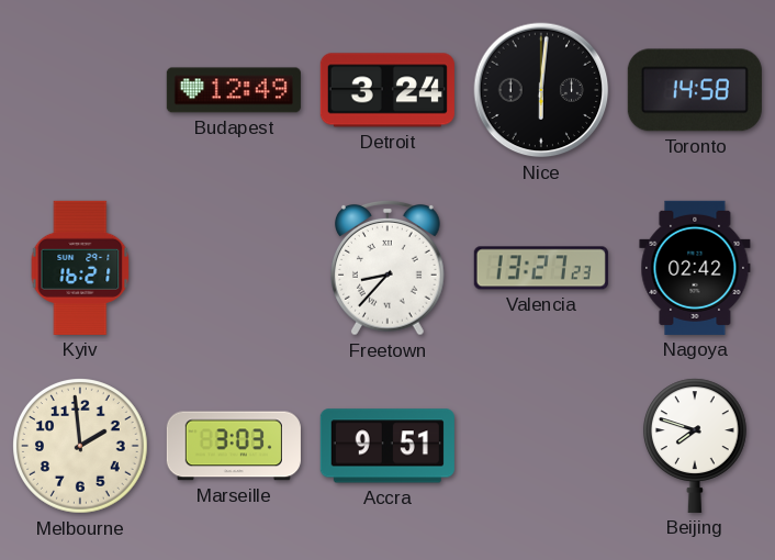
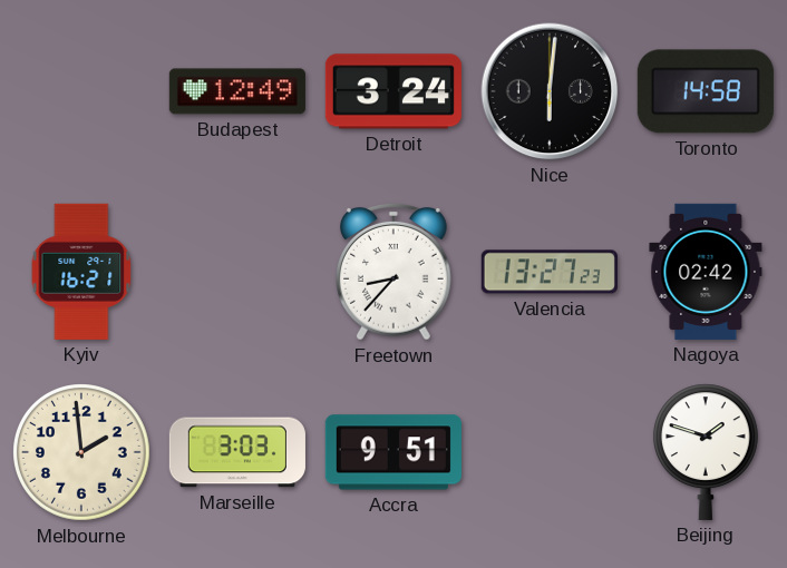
Beijing: 7:48 -> 1:48 (706, 452)
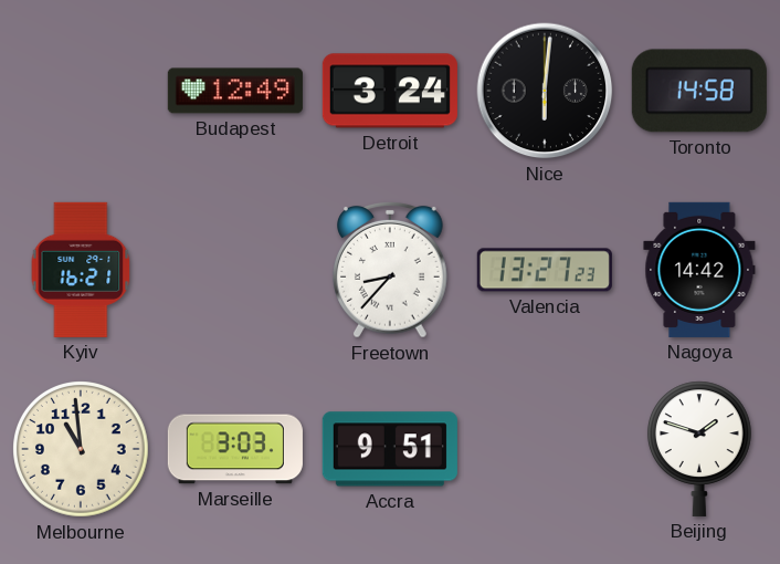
Nagoya: 02:42 -> 14:42 (699, 270)
Melbourne: 1:59 -> 10:59 (82, 450)
